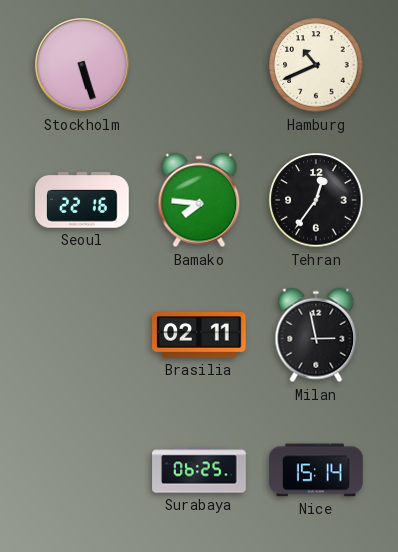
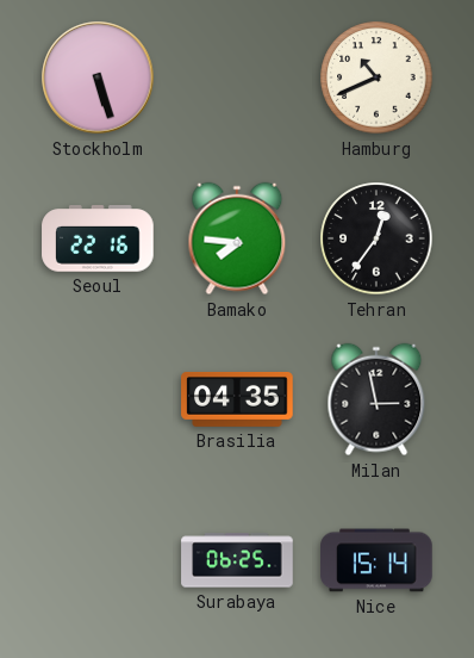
Brasilia: 02:11 -> 04:35 (237, 399)
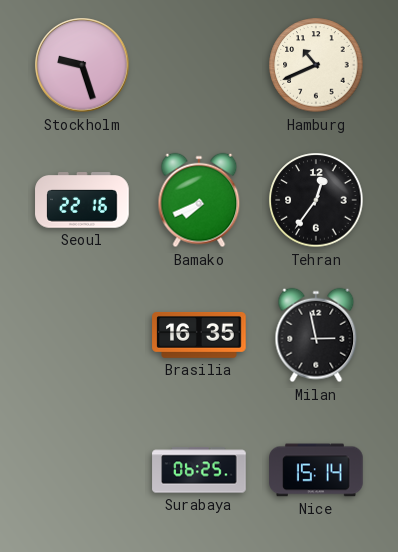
Stockholm: 5:27 -> 9:27 (82, 65)
Bamako: 7:46 -> 7:41 (199, 200)
Brasilia: 04:35 -> 16:35 (199, 335)
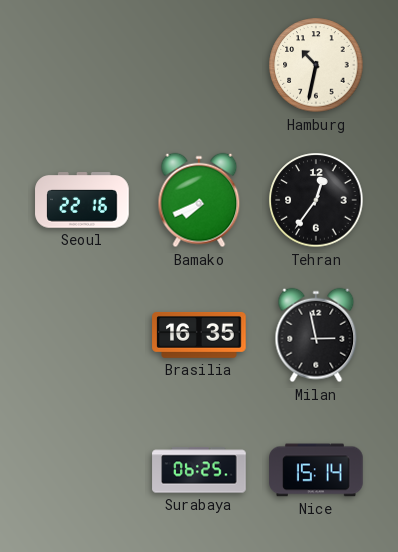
Stockholm: 9:27 -> none (82, 65)
Hamburg: 10:41 -> 10:32 (316, 65)
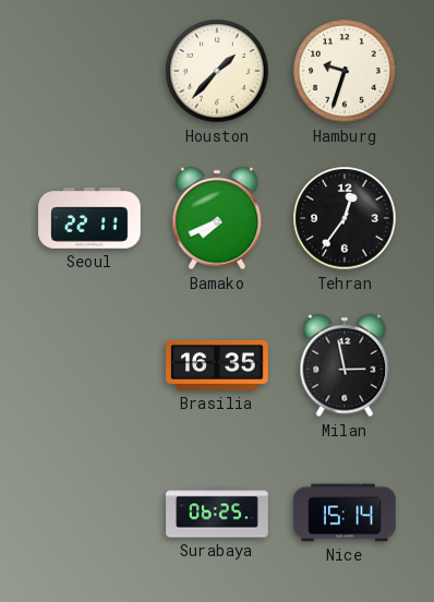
Houston: none -> 1:37 (217, 71)
Hamburg: 10:32 -> 9:33 (345, 71)
Seoul: 22:16 -> 22:11 (89, 218)
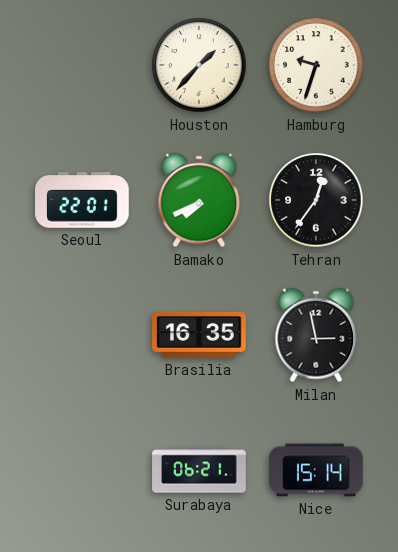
Seoul: 22:11 -> 22:01 (82, 200)
Surabaya: 06:25 -> 06:21 (199, 470)
